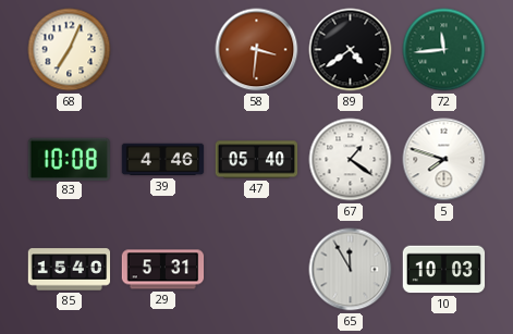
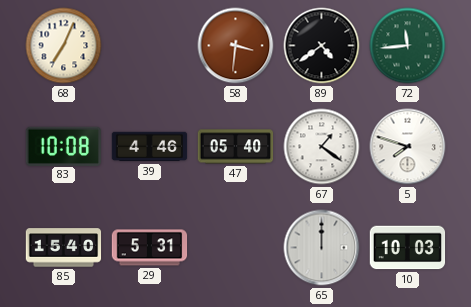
65: 11:55 -> 12:00 (322, 248)
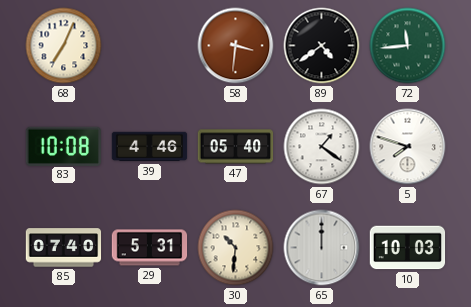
85: 15:40 -> 07:40 (64, 248)
30: none -> 10:31 (236, 248)
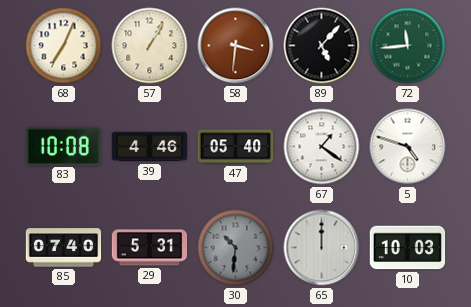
57: none -> 1:05 (150, 46)
89: 4:39 -> 5:07 (322, 46)
5: 7:48 -> 4:48 (408, 147)
30 dial: cream -> grey (236, 248)
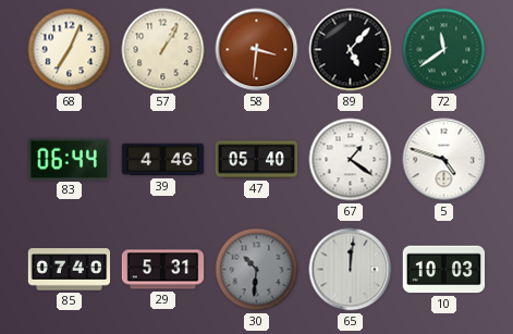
72: 11:44 -> 11:39 (444, 50)
83: 10:08 -> 06:44 (69, 159)
65: 12:00 -> 12:01 (351, 270)
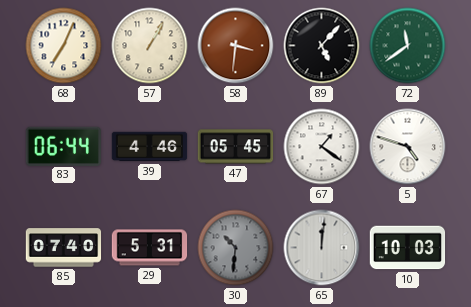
47: 05:40 -> 05:45 (236, 147)
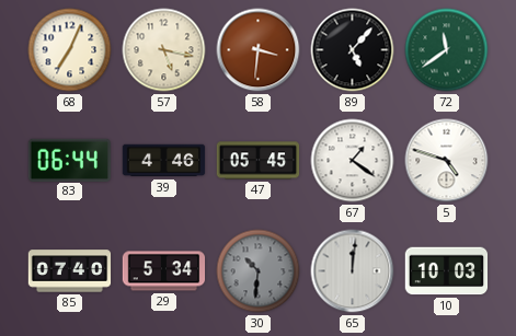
57: 1:05 -> 5:17 (164, 50)
29: 5:31 -> 5:34 (164, 271)
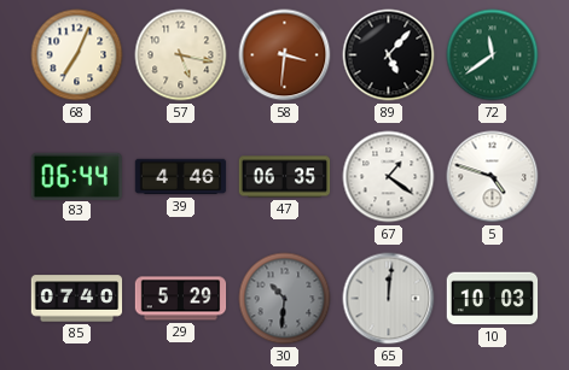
47: 05:45 -> 06:35 (285, 177)
29: 5:34 -> 5:29 (181, 299)
